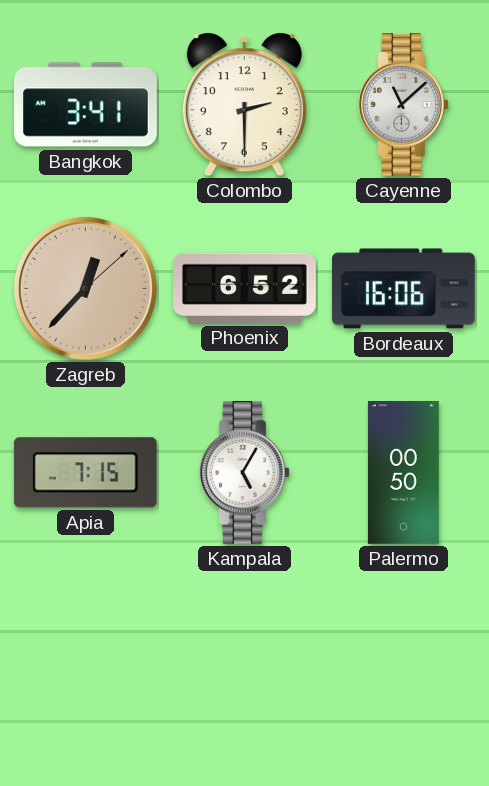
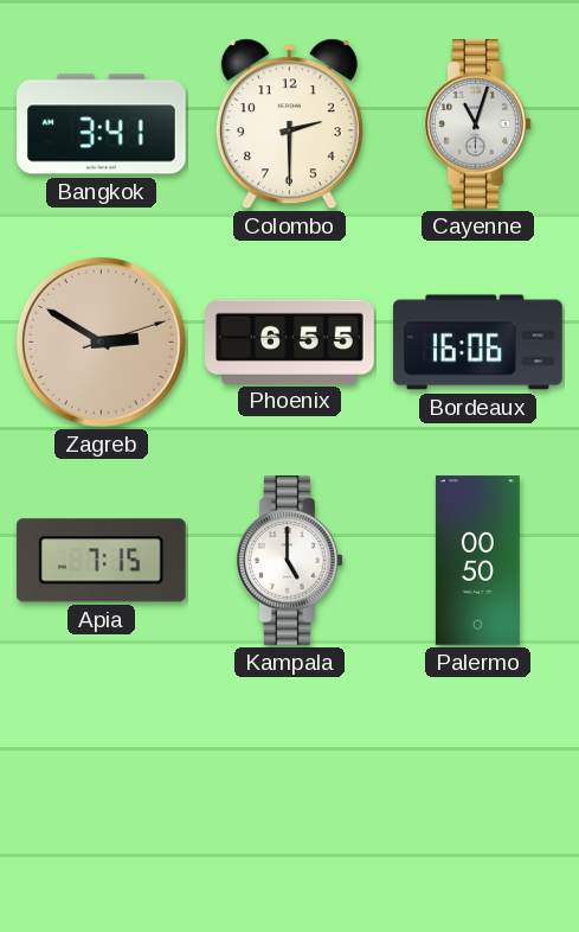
Cayenne: 11:08 -> 11:03 (478, 125)
Zagreb: 12:37 -> 2:50 (101, 341)
Phoenix: 6:52 -> 6:55 (290, 341)
Kampala: 5:05 -> 5:00 (290, 561)
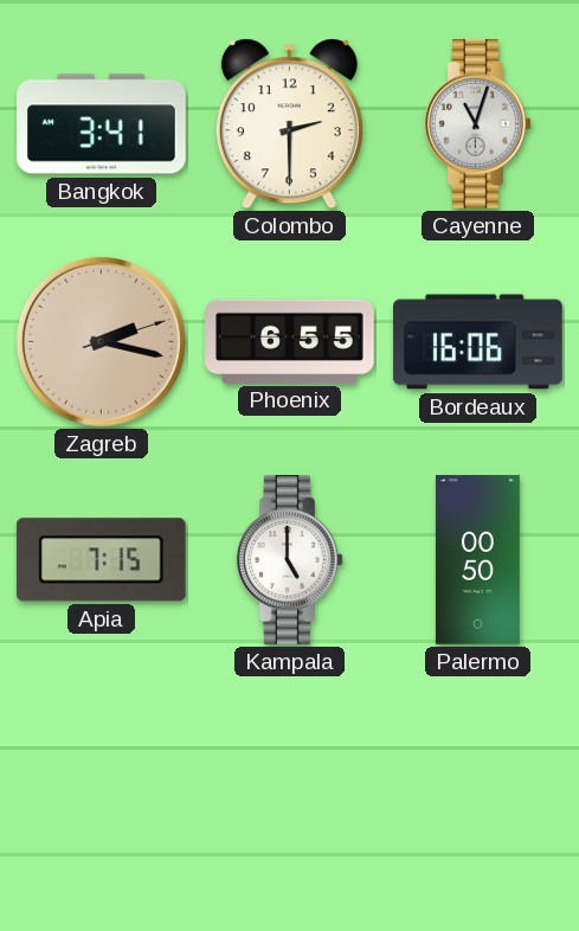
Zagreb: 2:50 -> 2:17 (101, 341)
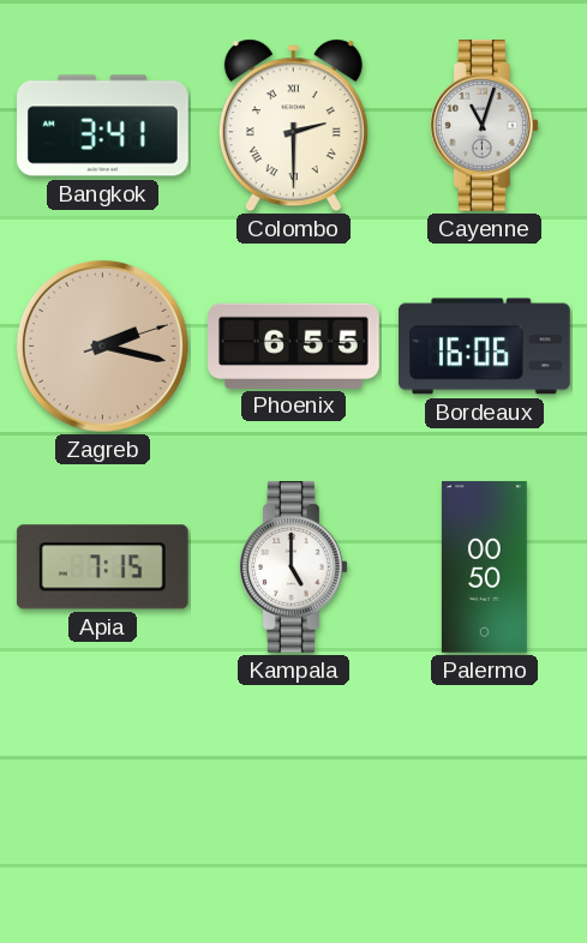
Colombo numerals: Arabic -> Roman (293, 126)
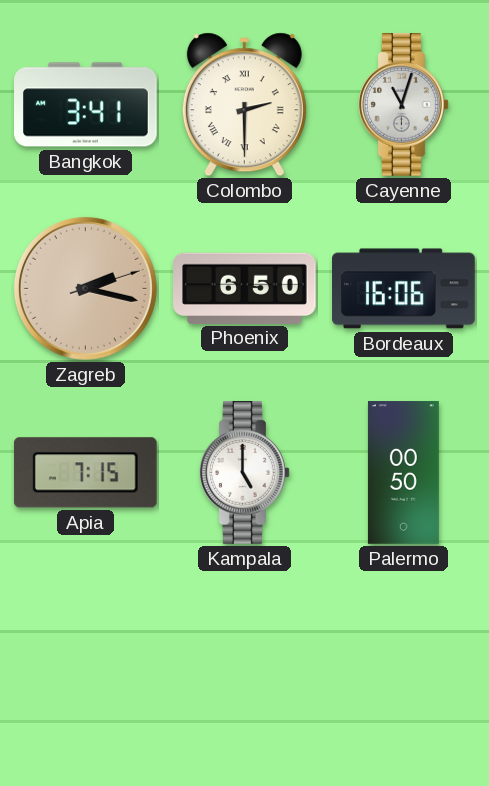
Phoenix: 6:55 -> 6:50 (245, 288)
